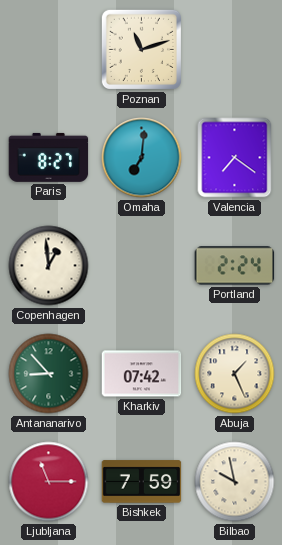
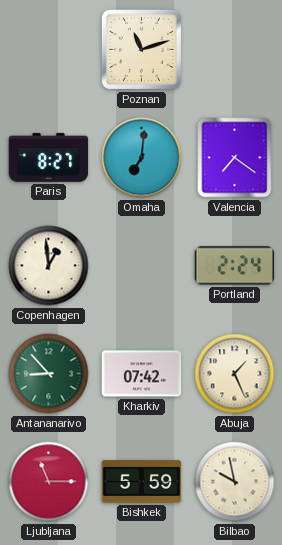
Bishkek: 7:59 -> 5:59 (142, 482)
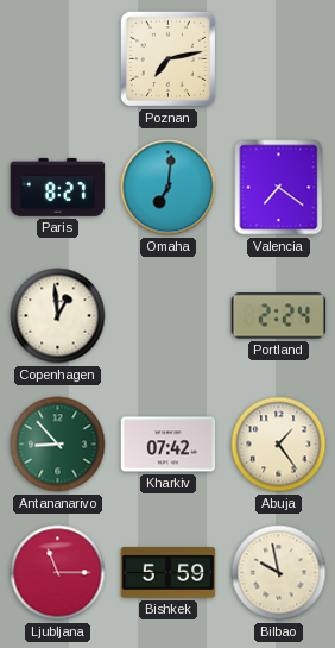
Poznan: 11:12 -> 7:13 (167, 58)
Abuja: 1:26 -> 1:24 (279, 445)
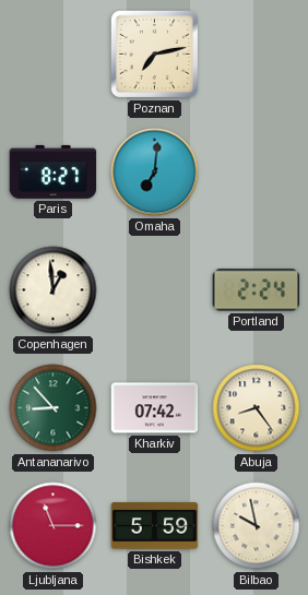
Valencia: 7:21 -> none (279, 188)
Abuja: 1:24 -> 8:24 (257, 408)
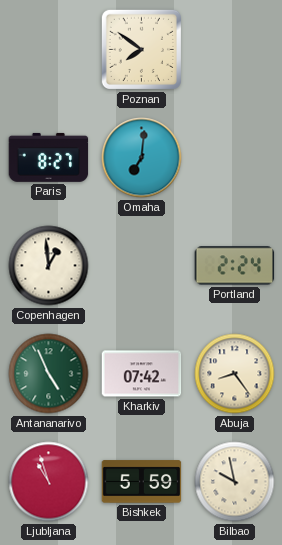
Poznan: 7:13 -> 7:51 (141, 49)
Antananarivo: 8:53 -> 4:56 (49, 374)
Ljubljana: 11:15 -> 10:57 (49, 482)
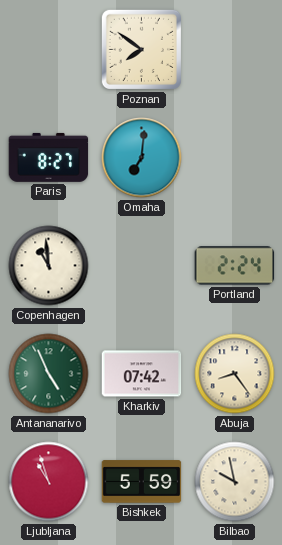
Copenhagen: 12:59 -> 10:59 (49, 266)
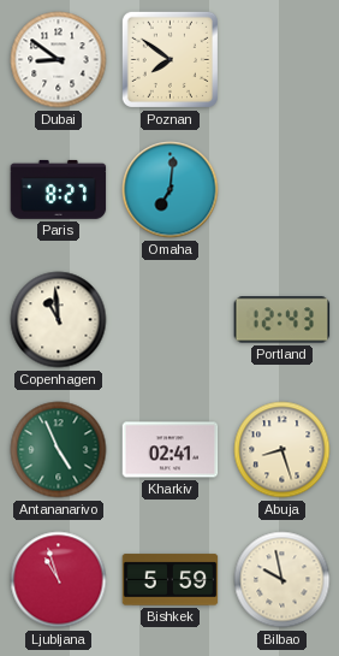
Dubai: none -> 8:51 (59, 60)
Portland: 2:24 -> 12:43 (282, 320)
Kharkiv: 07:42 -> 02:41 (171, 450)
Abuja: 8:24 -> 8:27 (282, 450)
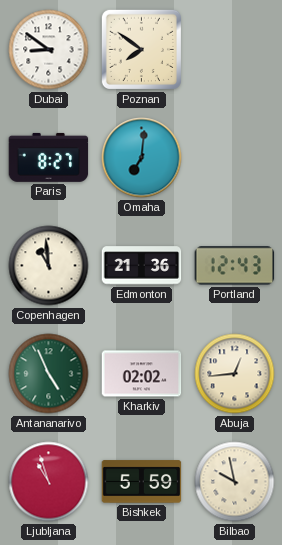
Edmonton: none -> 21:36 (142, 266)
Kharkiv: 02:41 -> 02:02 (142, 374)
Abuja: 8:27 -> 12:44 (235, 374)
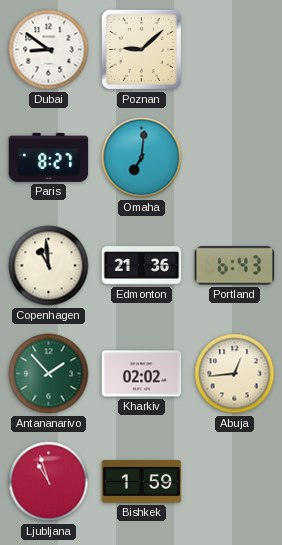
Poznan: 7:51 -> 9:08 (141, 49)
Portland: 12:43 -> 6:43 (235, 266)
Antananarivo: 4:56 -> 1:53 (49, 374)
Bishkek: 5:59 -> 1:59 (142, 482)
Bilbao: 9:58 -> none (235, 482)
